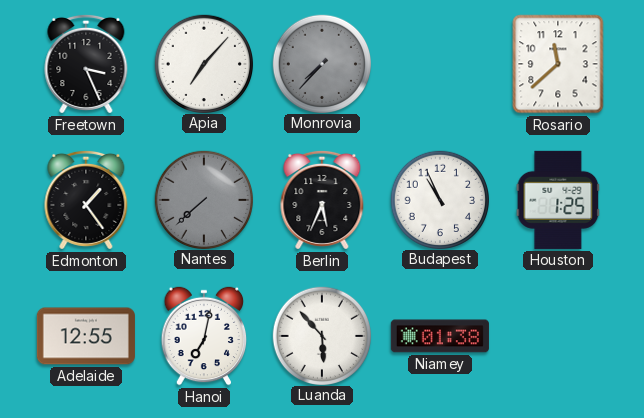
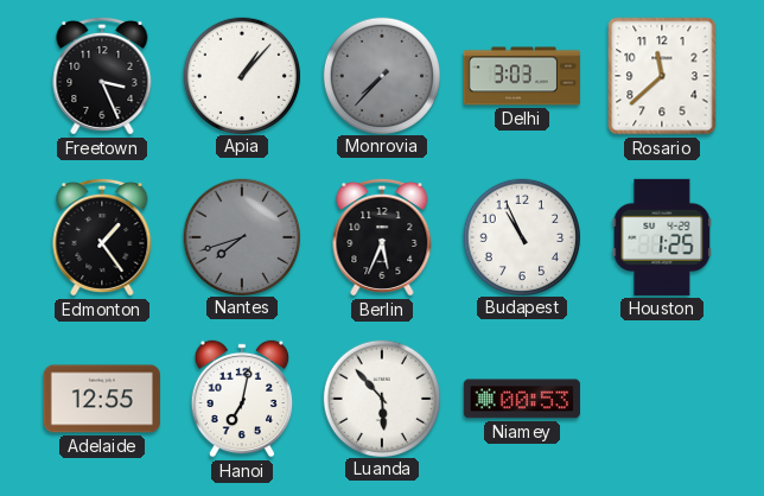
Apia: 7:07 -> 1:07 (241, 75)
Delhi: none -> 3:03 (522, 76)
Nantes: 7:38 -> 7:42 (241, 236)
Niamey: 01:38 -> 00:53 (522, 399)
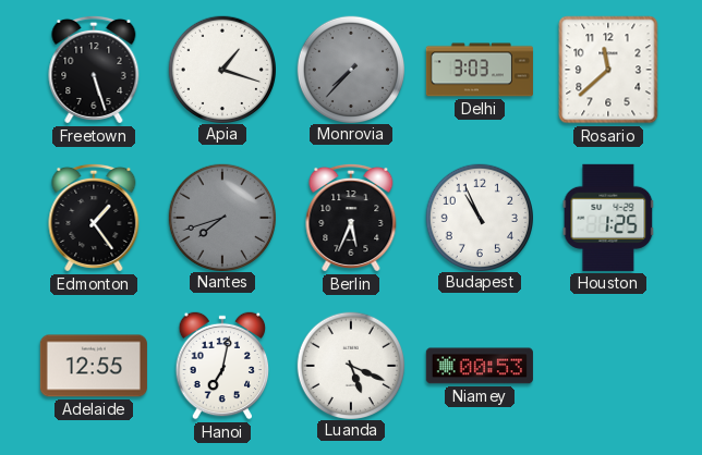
Freetown: 3:26 -> 5:27 (94, 70)
Apia: 1:07 -> 1:18 (221, 69)
Luanda: 5:53 -> 5:19 (350, 365)
